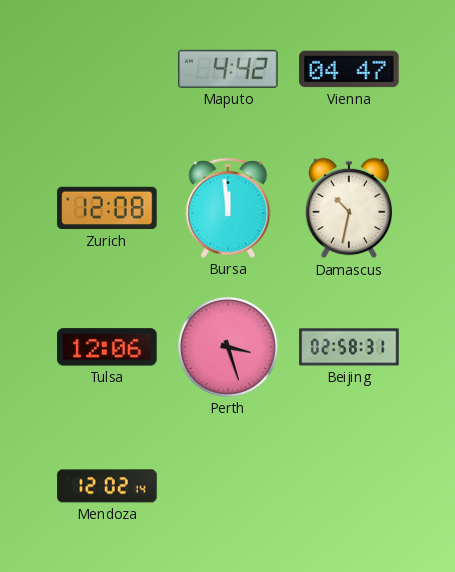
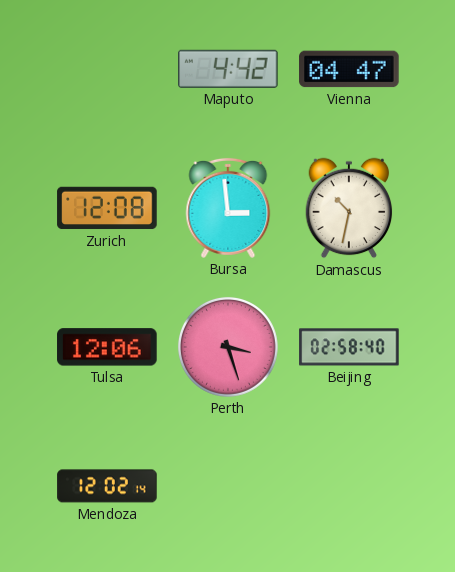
Bursa: 11:59 -> 2:59 (228, 208)
Beijing: 02:58:31 -> 02:58:40 (349, 347)
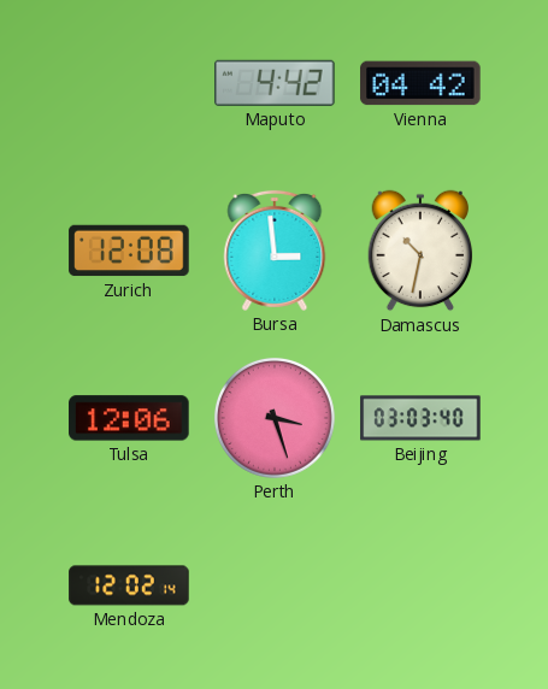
Vienna: 04:47 -> 04:42 (420, 83)
Beijing: 02:58 -> 03:03 (420, 418)
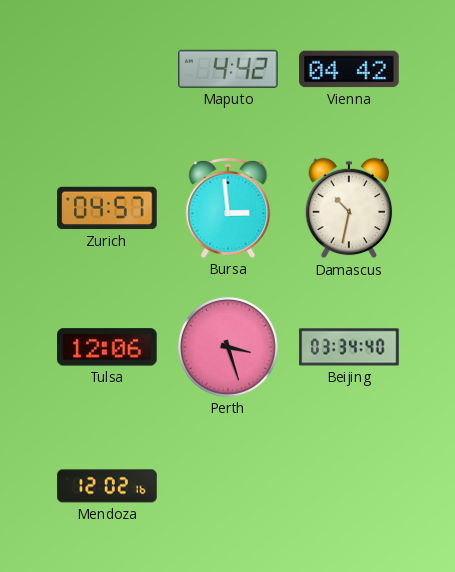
Zurich: 12:08 -> 04:57 (107, 208)
Beijing: 03:03 -> 03:34 (349, 347)
Mendoza: 12:02:14 -> 12:02:16 (107, 486)
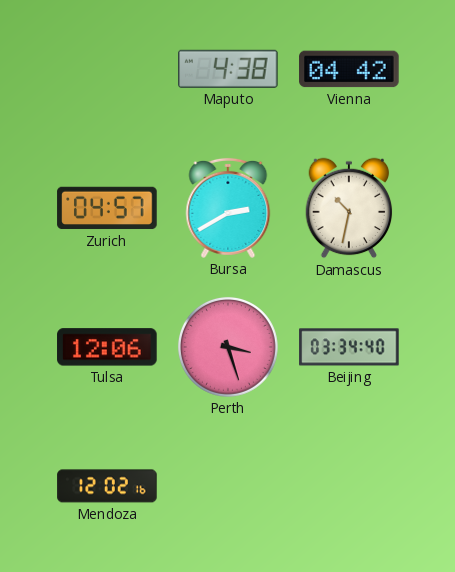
Maputo: 4:42 -> 4:38 (229, 69)
Bursa: 2:59 -> 2:40 (228, 208)
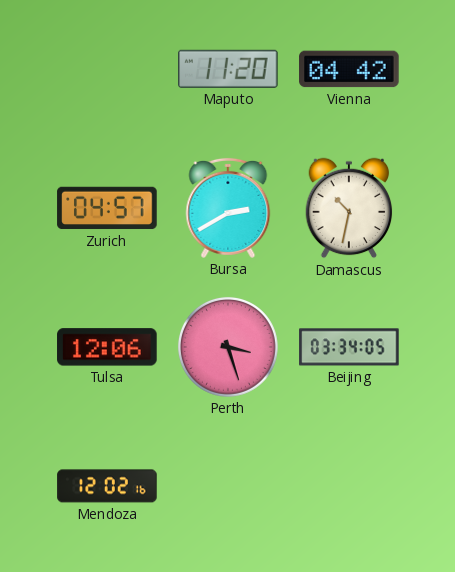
Maputo: 4:38 -> 11:20 (229, 69)
Beijing: 03:34:40 -> 03:34:05 (349, 347)
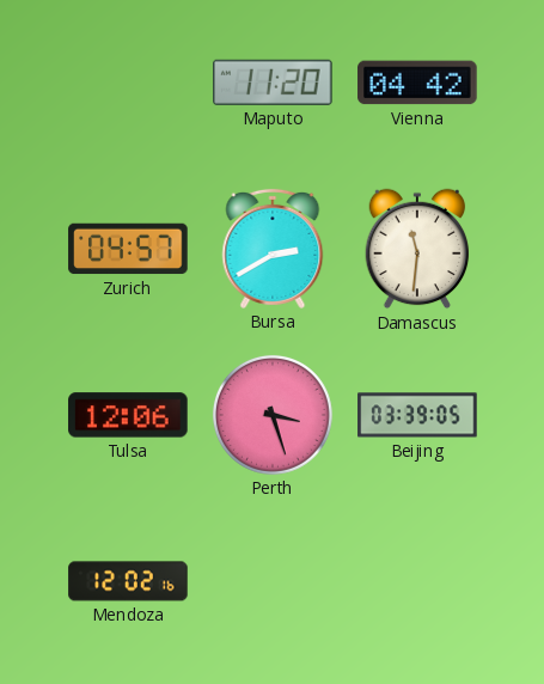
Damascus: 10:32 -> 11:31 (417, 249)
Beijing: 03:34 -> 03:39 (417, 415)
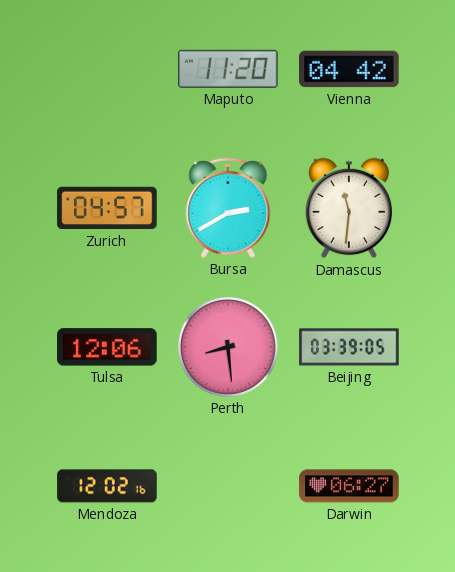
Perth: 3:27 -> 8:29 (228, 347)
Darwin: none -> 06:27 (349, 486)
